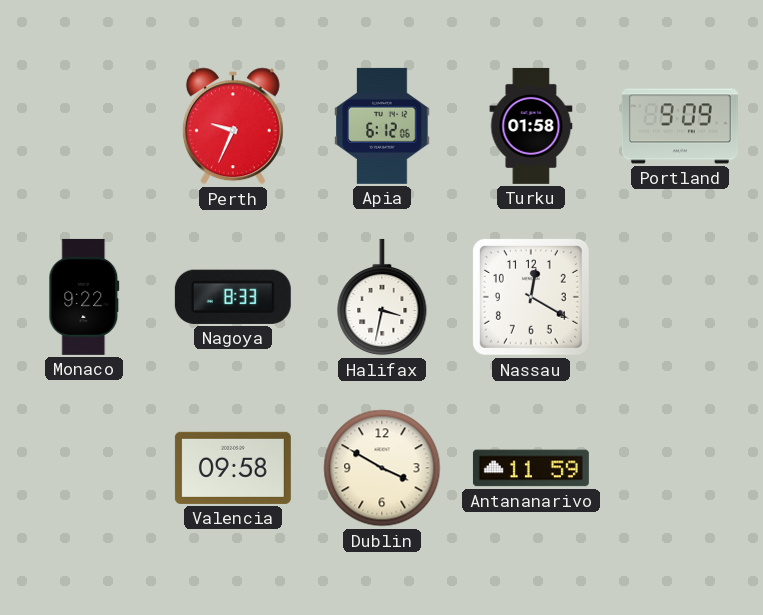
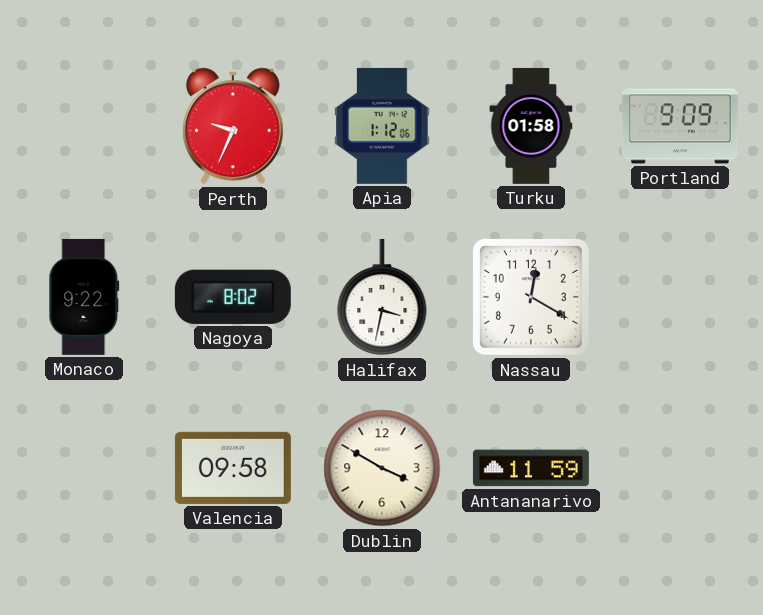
Apia: 6:12 -> 1:12 (382, 126)
Nagoya: 8:33 -> 8:02 (233, 297)
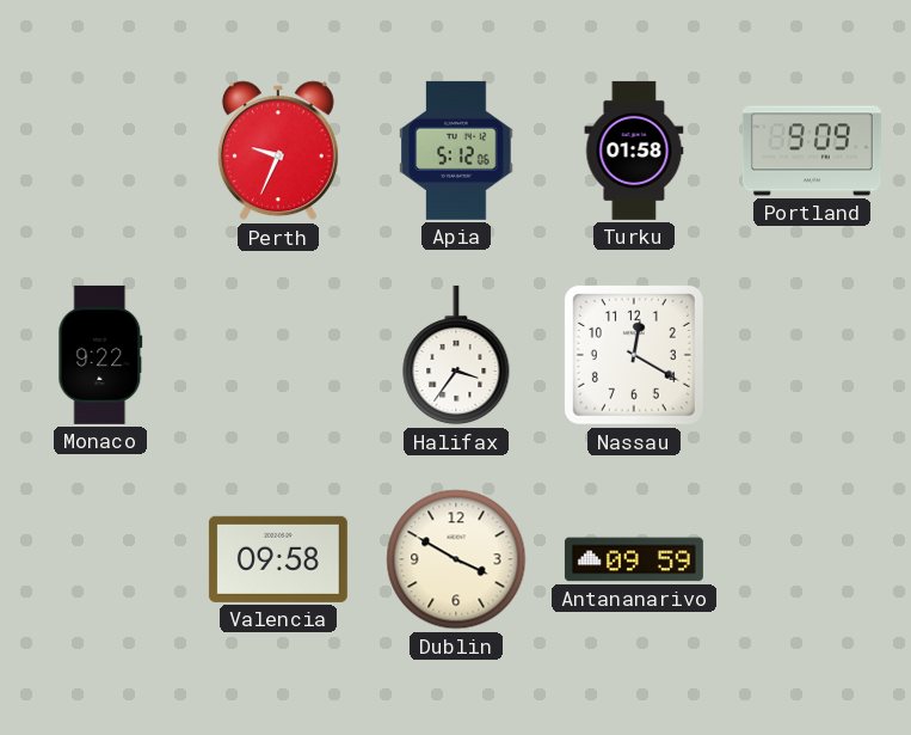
Apia: 1:12 -> 5:12 (456, 151)
Nagoya: 8:02 -> none (233, 297)
Halifax: 3:32 -> 3:36 (456, 355)
Antananarivo: 11:59 -> 09:59 (634, 559)
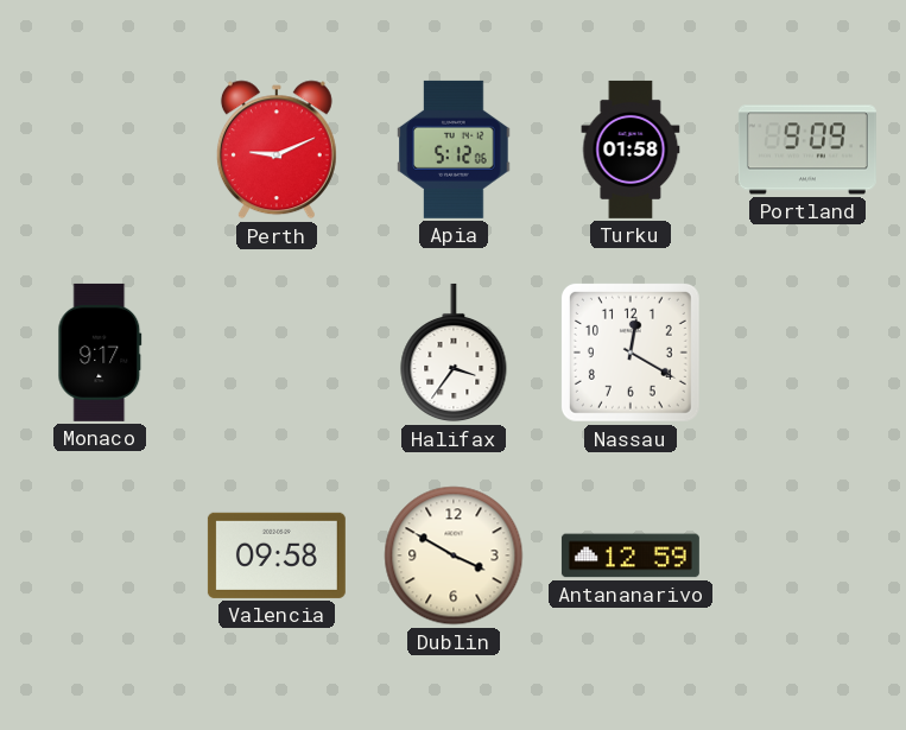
Perth: 9:34 -> 9:11 (277, 150)
Monaco: 9:22 -> 9:17 (100, 353)
Antananarivo: 09:59 -> 12:59 (631, 556)
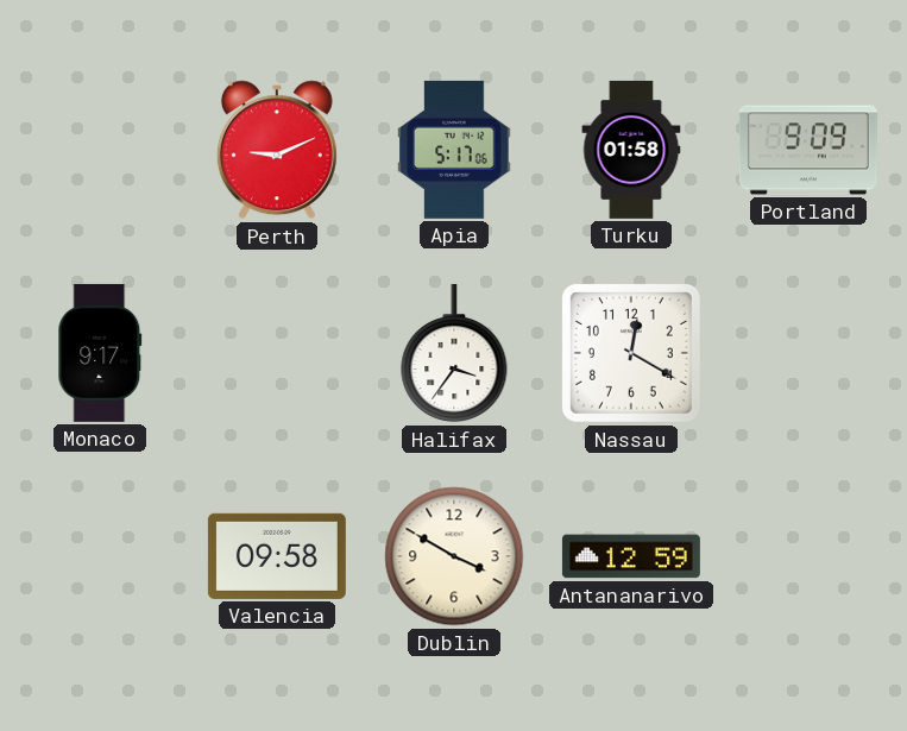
Apia: 5:12 -> 5:17 (454, 150)
